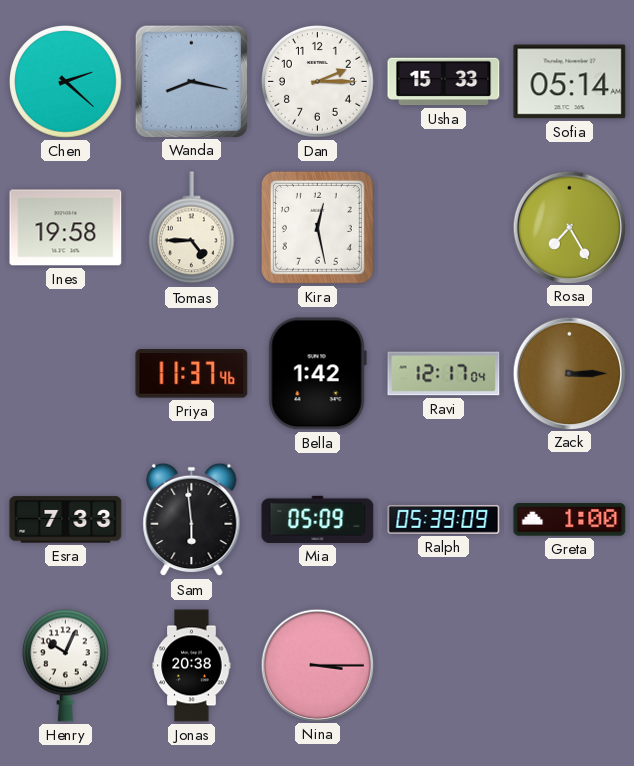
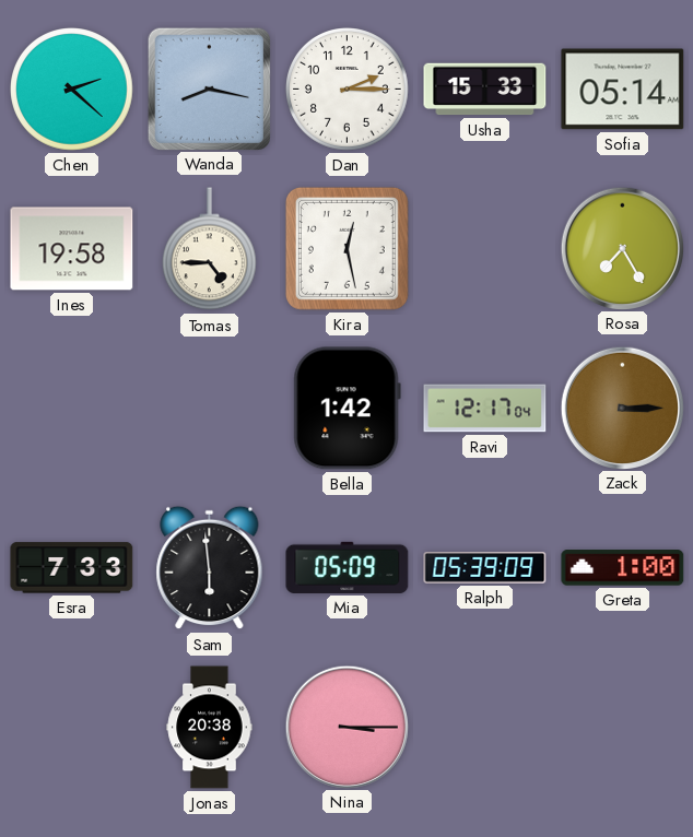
Priya: 11:37 -> none (192, 374)
Henry: 10:04 -> none (65, 665)
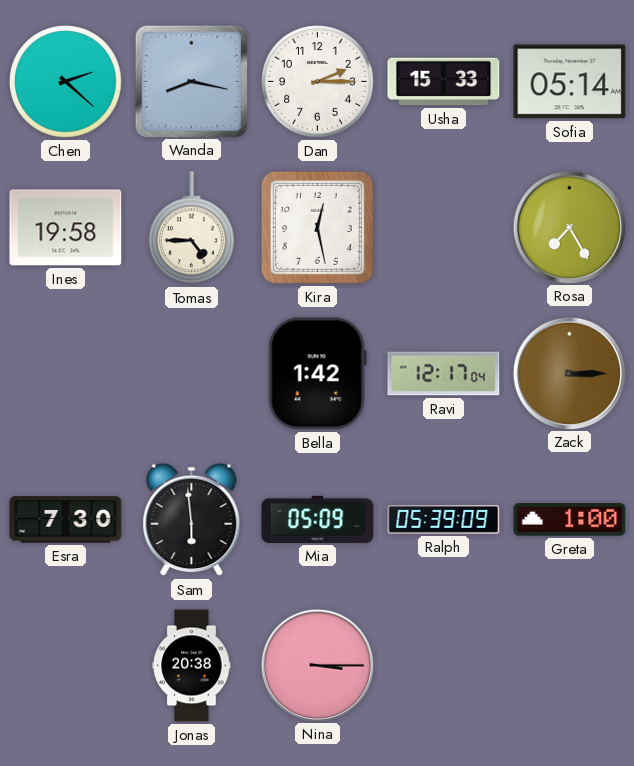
Esra: 7:33 -> 7:30 (66, 520)
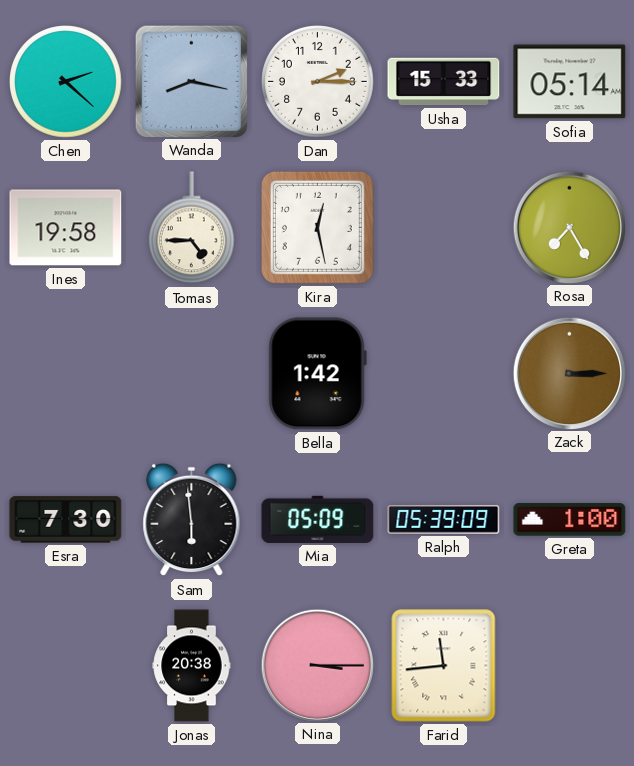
Ravi: 12:17 -> none (444, 374)
Farid: none -> 11:44 (444, 666)
